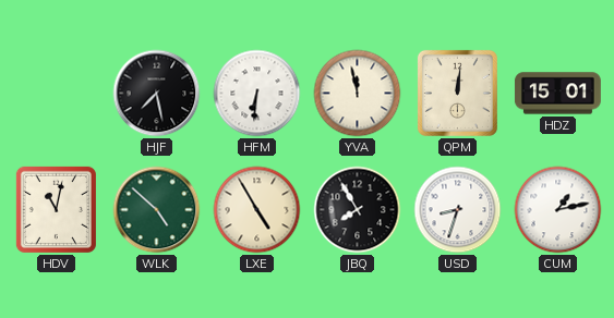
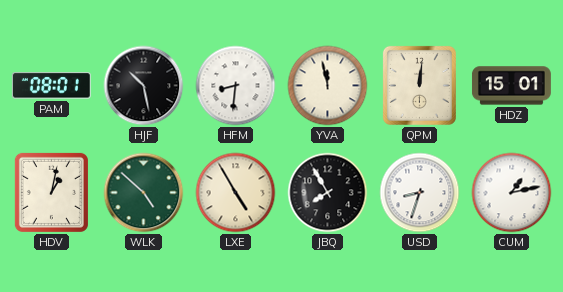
PAM: none -> 08:01 (51, 86)
HJF: 7:28 -> 10:28 (144, 86)
HFM: 6:31 -> 8:31 (236, 86)
HDV: 11:02 -> 1:02 (51, 192)
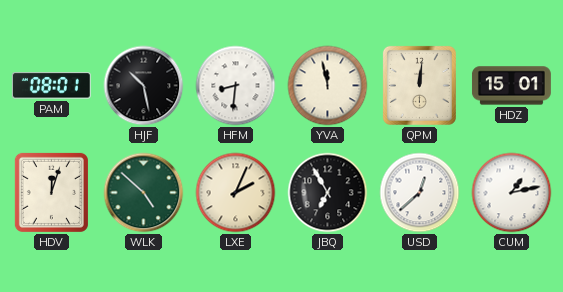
HDV: 1:02 -> 12:03 (51, 192)
LXE: 4:55 -> 2:04 (236, 193)
JBQ: 7:55 -> 6:55 (328, 193)
USD: 8:33 -> 12:38 (420, 193)
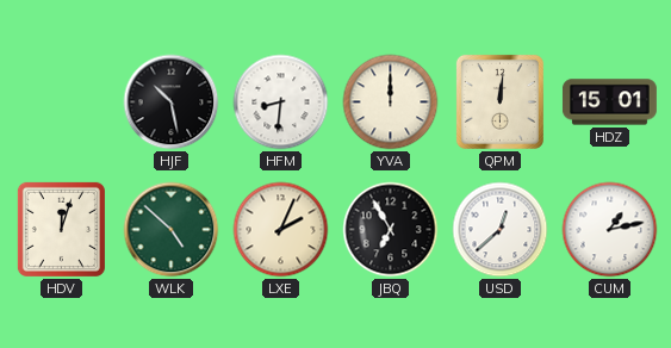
PAM: 08:01 -> none (51, 86)
YVA: 11:58 -> 12:00 (391, 102)
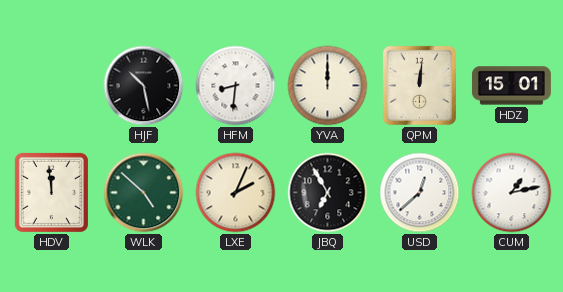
HDV: 12:03 -> 11:59 (51, 192)
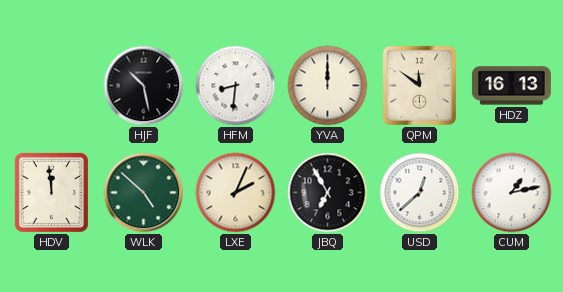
QPM: 12:01 -> 11:51 (419, 85)
HDZ: 15:01 -> 16:13 (511, 86)
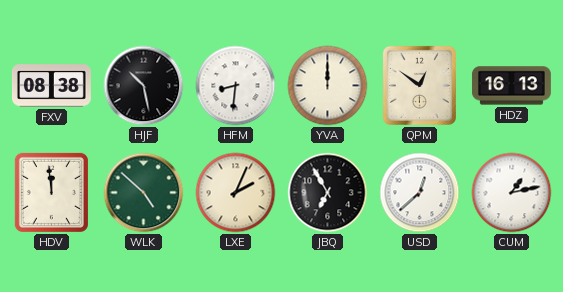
FXV: none -> 08:38 (51, 86)
QPM: 11:51 -> 12:51 (419, 85)
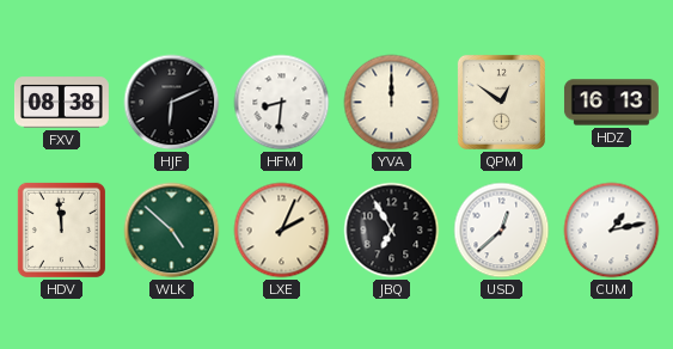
HJF: 10:28 -> 6:11 (172, 103)
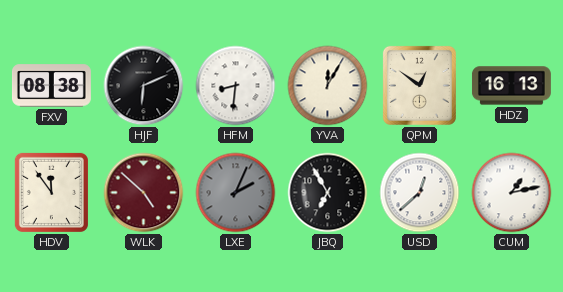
YVA: 12:00 -> 12:05 (328, 86)
HDV: 11:59 -> 11:54 (51, 192)
WLK dial: green -> burgundy (144, 193)
LXE dial: cream -> grey (236, 193)
